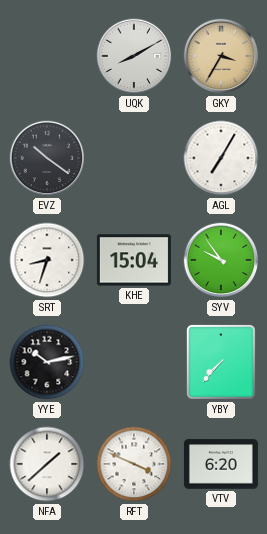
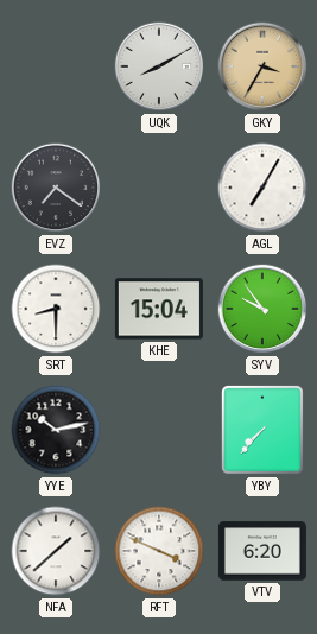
EVZ: 10:21 -> 7:21 (56, 188)
SRT: 8:33 -> 8:30 (56, 309)
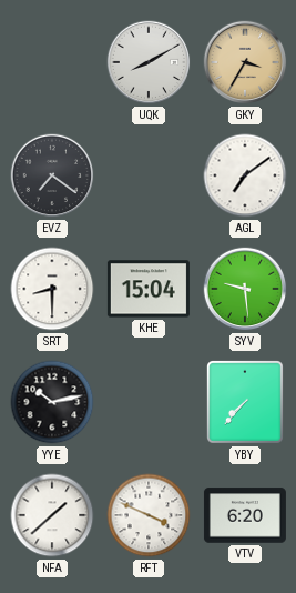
AGL: 7:05 -> 7:09 (245, 175)
SYV: 9:54 -> 9:29 (245, 289)
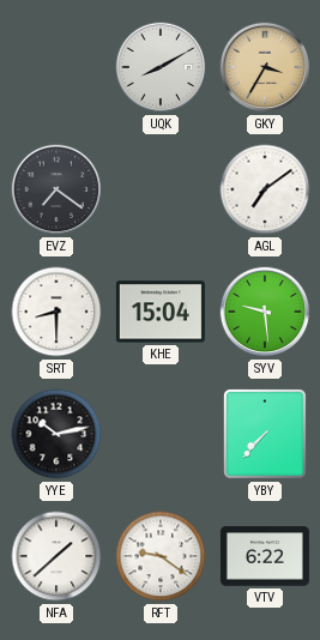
RFT: 3:49 -> 9:21 (161, 556)
VTV: 6:20 -> 6:22 (265, 556)
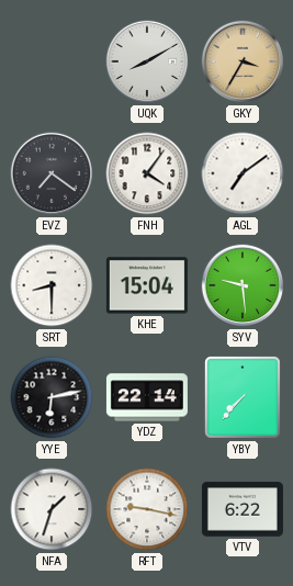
FNH: none -> 4:06 (147, 173)
YYE: 10:13 -> 6:13 (52, 397)
YDZ: none -> 22:14 (147, 397)
NFA: 1:38 -> 1:33 (52, 509)
RFT: 9:21 -> 9:17 (147, 509)
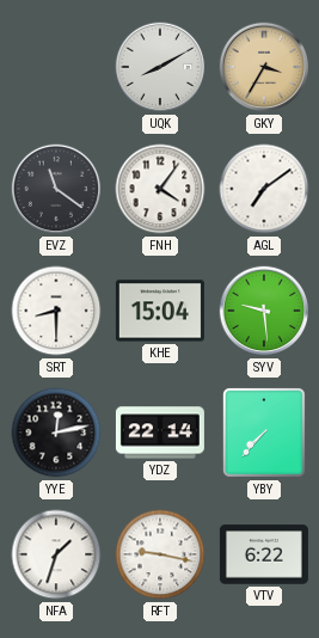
EVZ: 7:21 -> 11:21 (56, 189)
YYE: 6:13 -> 12:13 (56, 433)
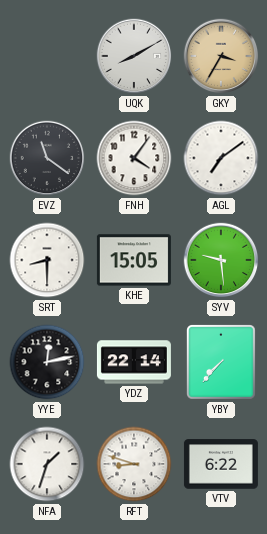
KHE: 15:04 -> 15:05 (134, 260)
RFT: 9:17 -> 8:48 (134, 464)
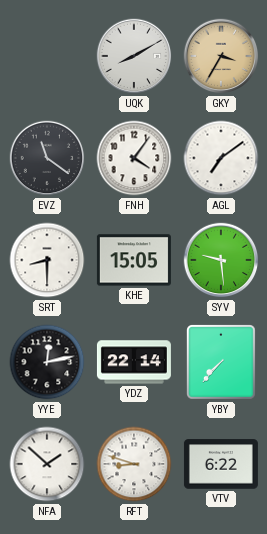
NFA: 1:33 -> 1:52 (47, 464)
